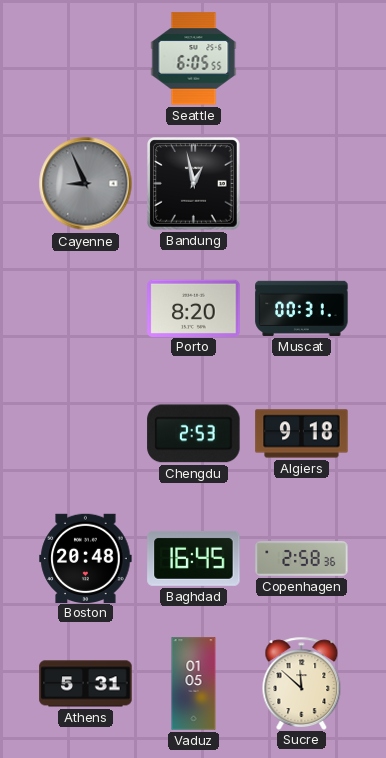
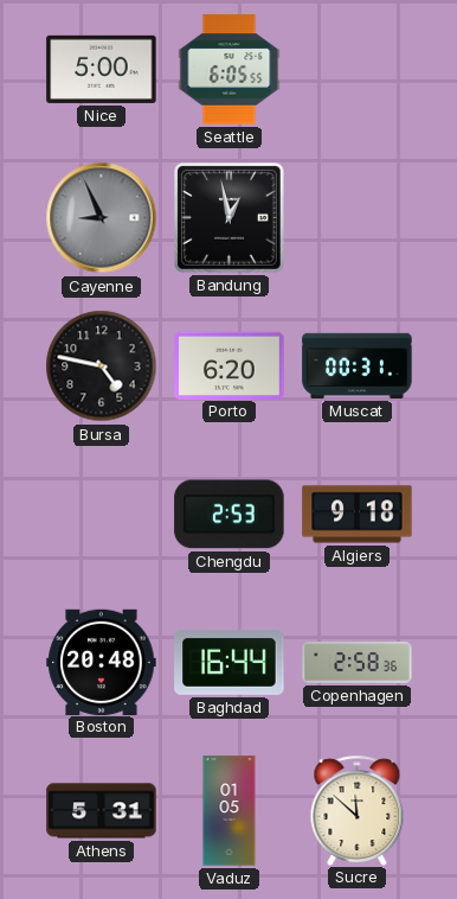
Nice: none -> 5:00 (102, 69)
Bursa: none -> 4:47 (102, 366)
Porto: 8:20 -> 6:20 (230, 365)
Baghdad: 16:45 -> 16:44 (230, 663)
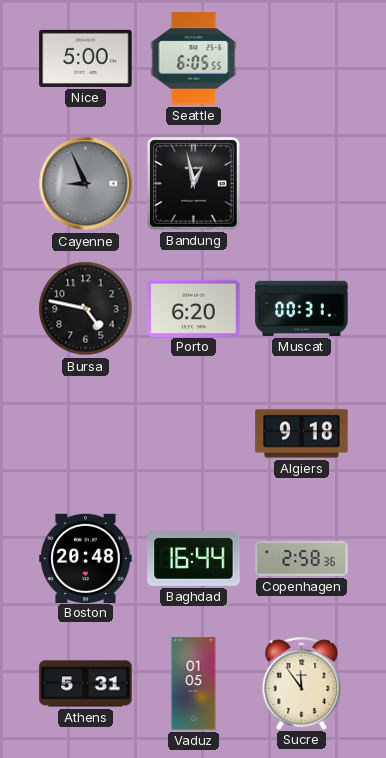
Chengdu: 2:53 -> none (230, 515)
Sucre: 11:52 -> 11:54 (302, 683)
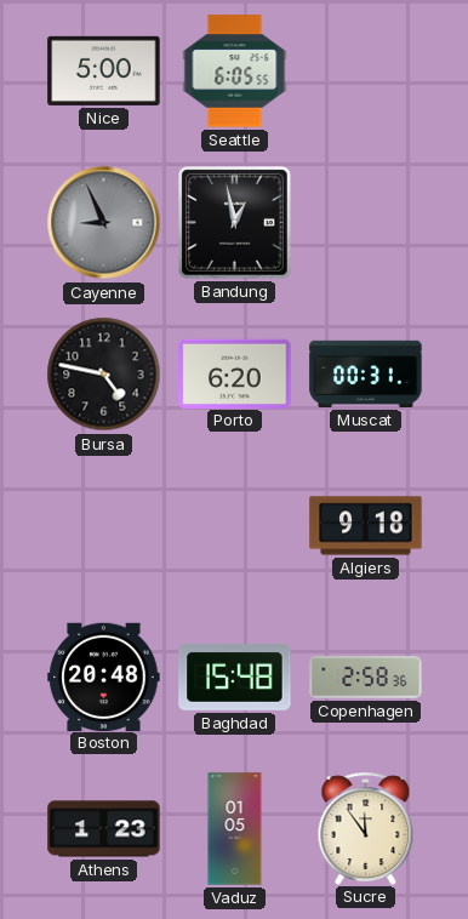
Baghdad: 16:44 -> 15:48 (235, 678)
Athens: 5:31 -> 1:23 (104, 829)
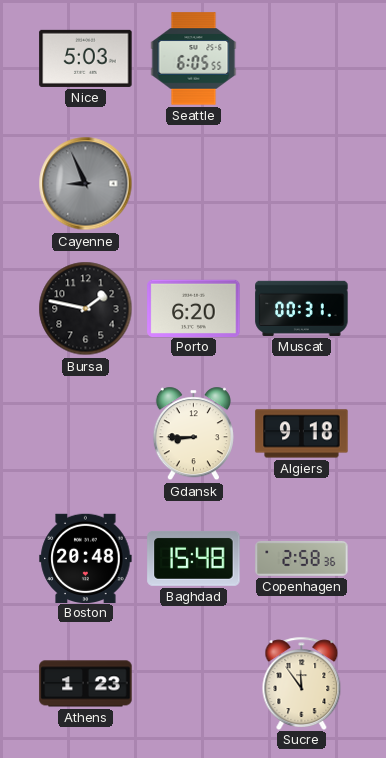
Nice: 5:00 -> 5:03 (86, 58)
Bandung: 12:58 -> none (235, 223)
Bursa: 4:47 -> 1:47 (86, 309)
Gdansk: none -> 8:45 (193, 434)
Vaduz: 01:05 -> none (235, 829)
